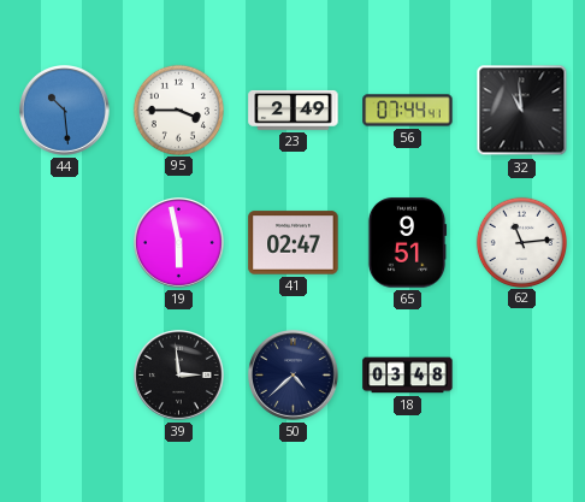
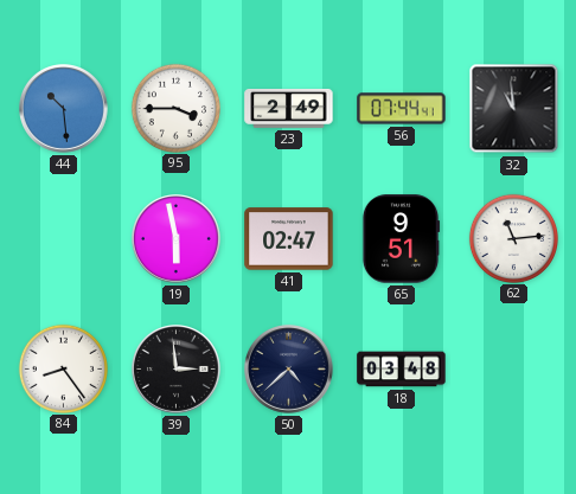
84: none -> 8:24 (63, 368)
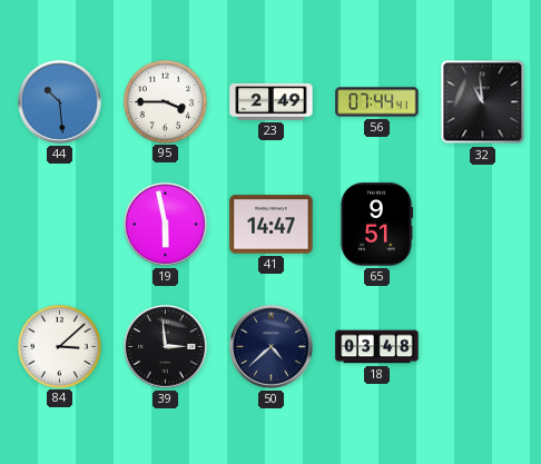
41: 02:47 -> 14:47 (272, 225)
62: 11:14 -> none (513, 238)
84: 8:24 -> 3:08 (59, 346)
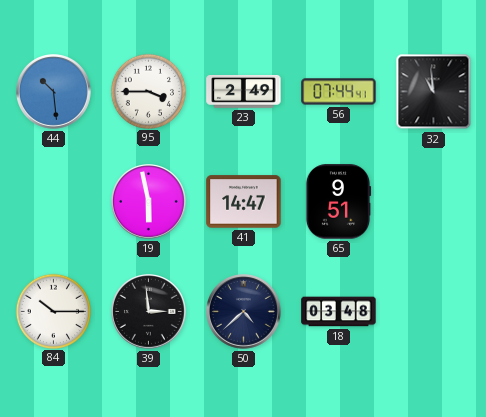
84: 3:08 -> 10:15 (53, 311)
